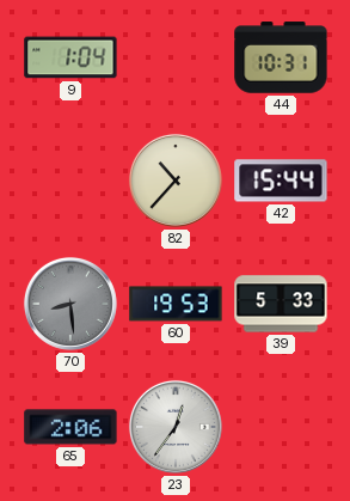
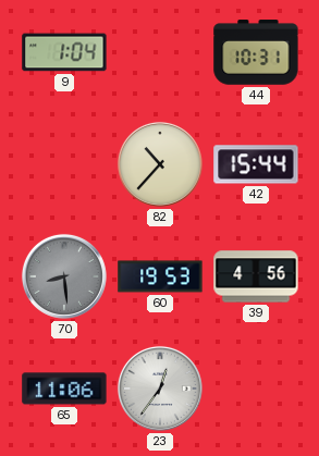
39: 5:33 -> 4:56 (256, 276)
65: 2:06 -> 11:06 (64, 389)
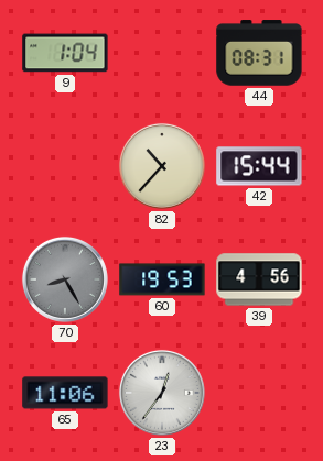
44: 10:31 -> 08:31 (259, 53)
70: 8:29 -> 8:25 (65, 279)
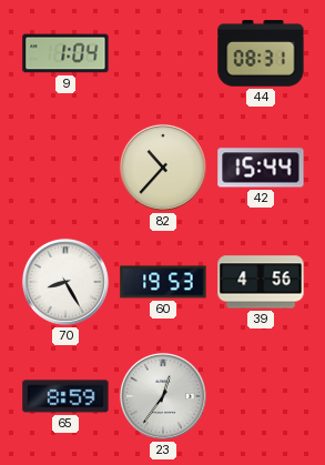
70 dial: grey -> white (65, 282)
65: 11:06 -> 8:59 (65, 396)
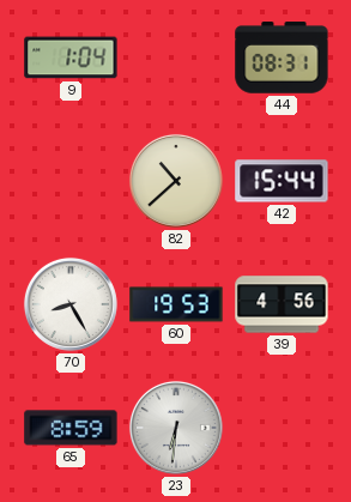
82: 10:37 -> 10:38 (176, 181)
23: 12:36 -> 6:31 (176, 428)
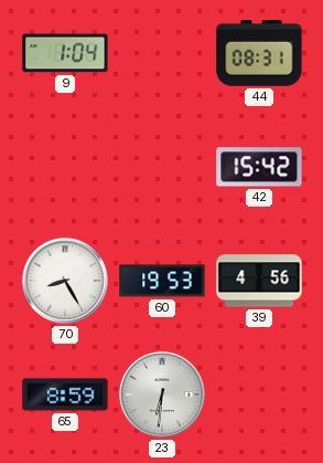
82: 10:38 -> none (176, 181)
42: 15:44 -> 15:42 (259, 167)
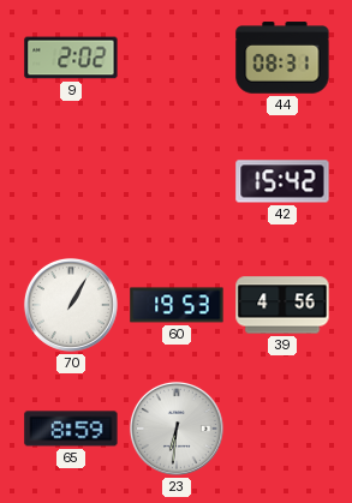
9: 1:04 -> 2:02 (71, 58)
70: 8:25 -> 1:05 (71, 305)
